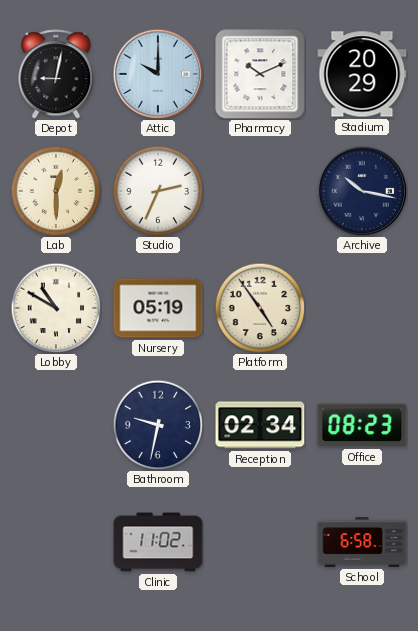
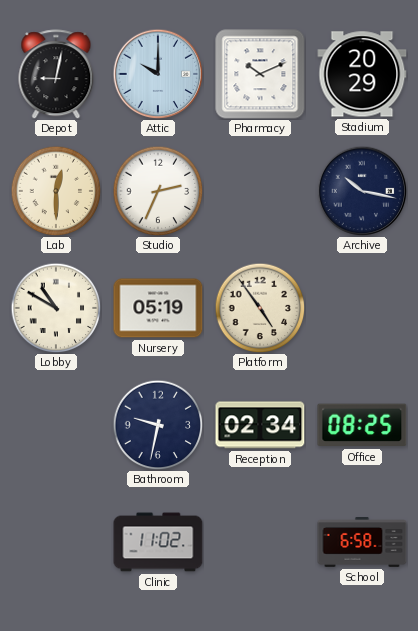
Office: 08:23 -> 08:25 (362, 425)
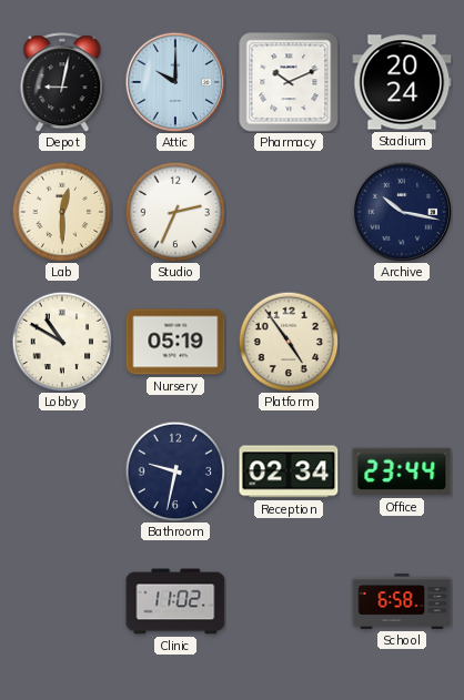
Stadium: 20:29 -> 20:24 (402, 82)
Office: 08:25 -> 23:44 (402, 471)
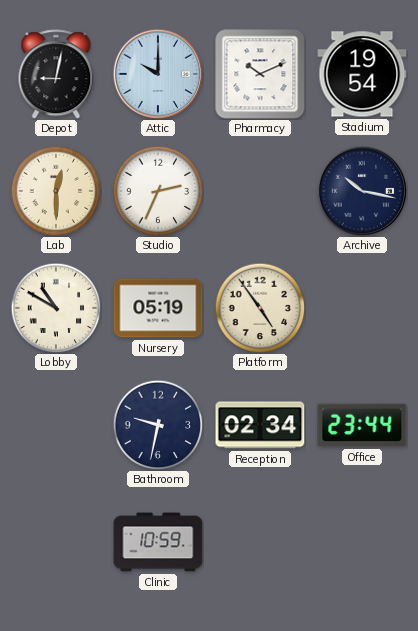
Stadium: 20:24 -> 19:54 (362, 74)
Clinic: 11:02 -> 10:59 (158, 542)
School: 6:58 -> none (402, 602)
